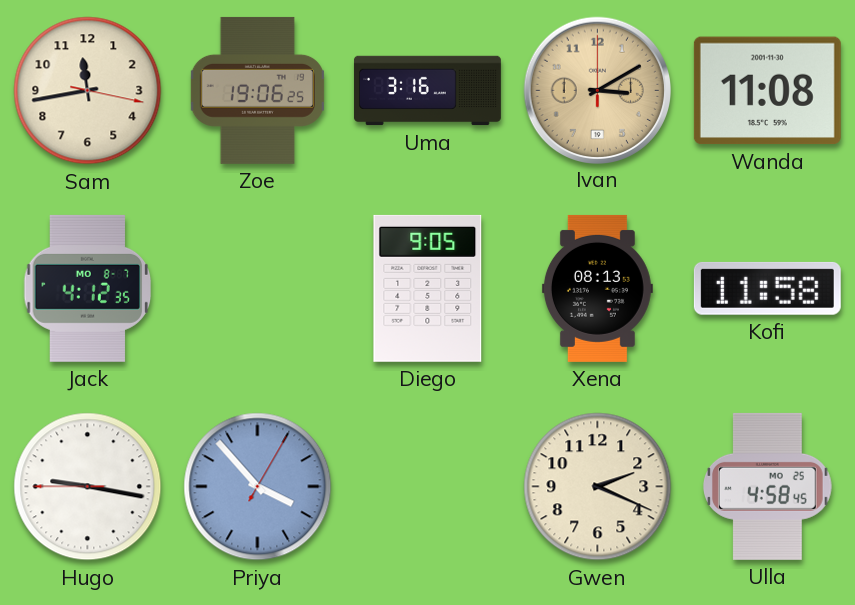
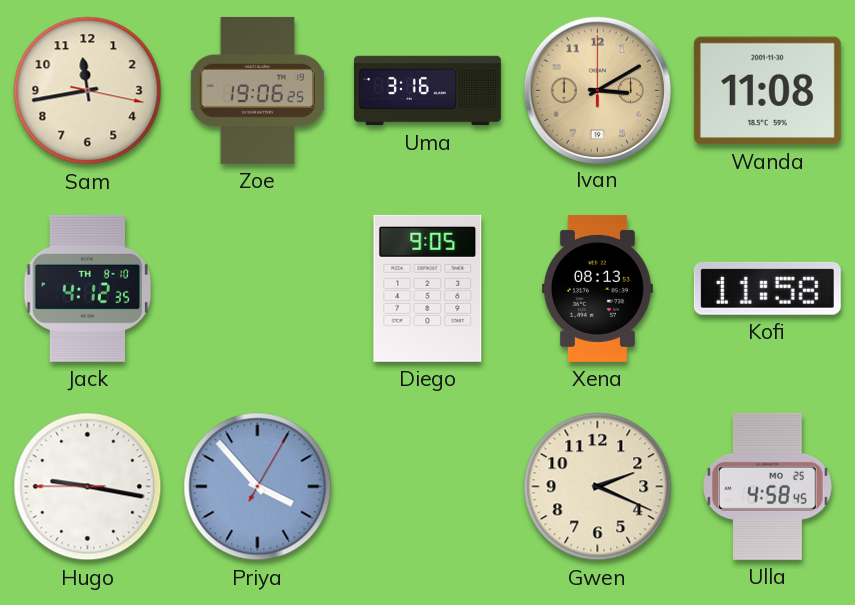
Jack date: MO 8-7 -> TH 8-10 (88, 288)
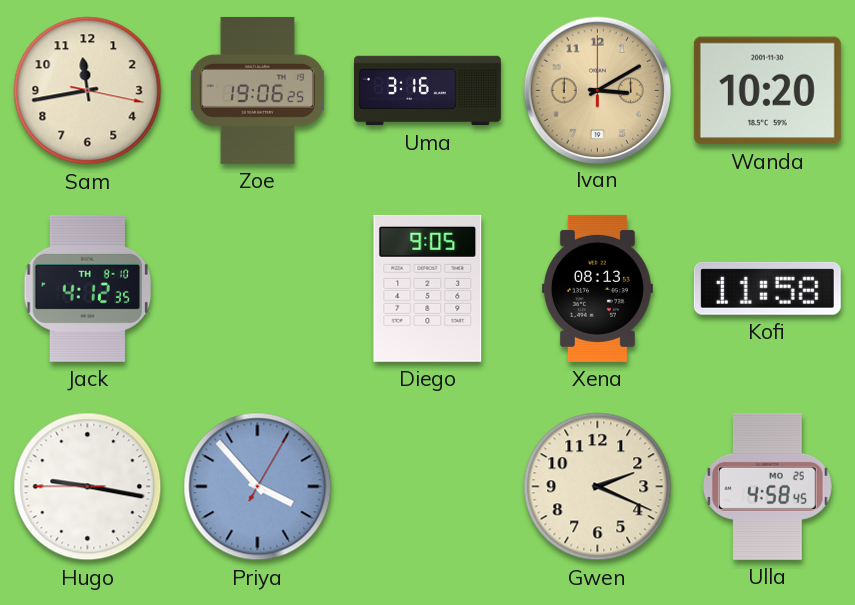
Wanda: 11:08 -> 10:20 (767, 91)
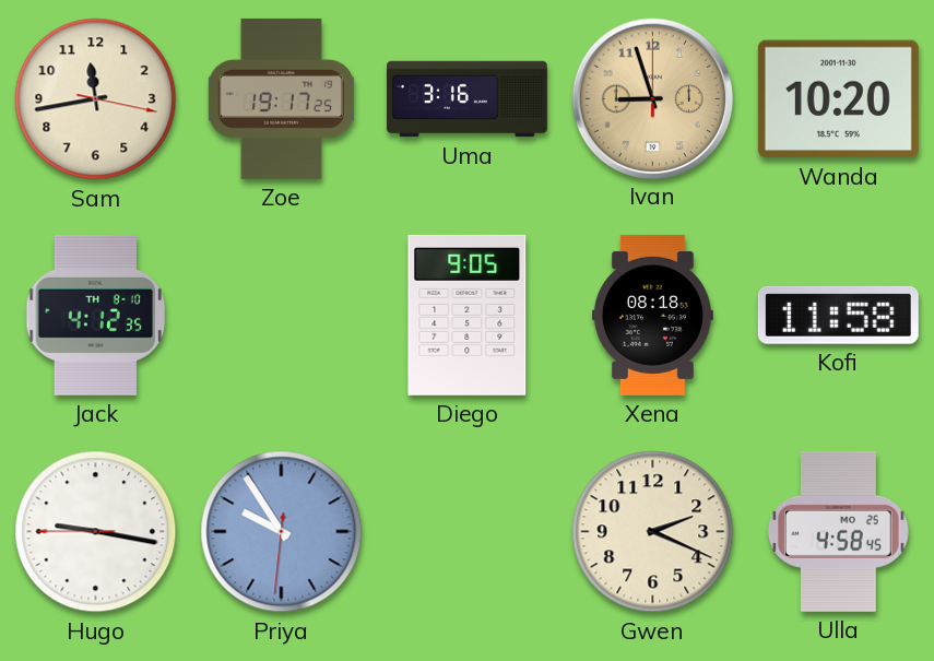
Zoe: 19:06 -> 19:17 (281, 98)
Ivan: 3:10 -> 8:57 (652, 98)
Xena: 08:13 -> 08:18 (652, 315)
Priya: 3:53 -> 9:54 (282, 532)
